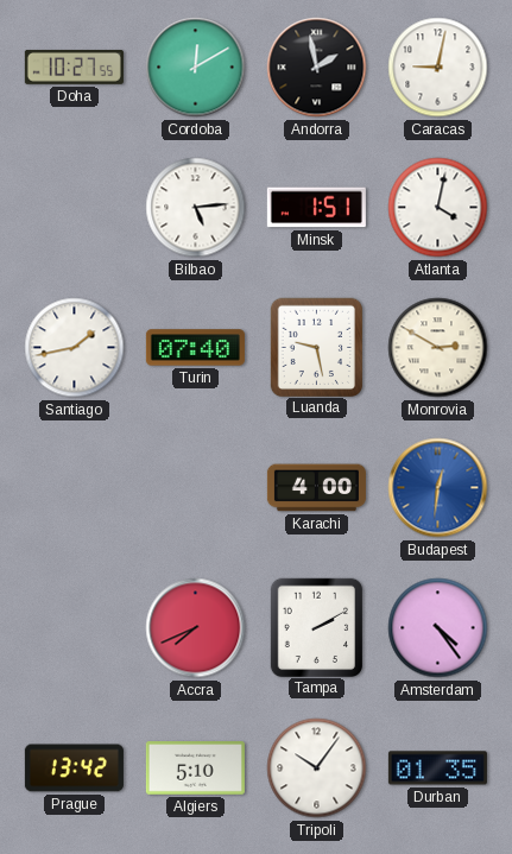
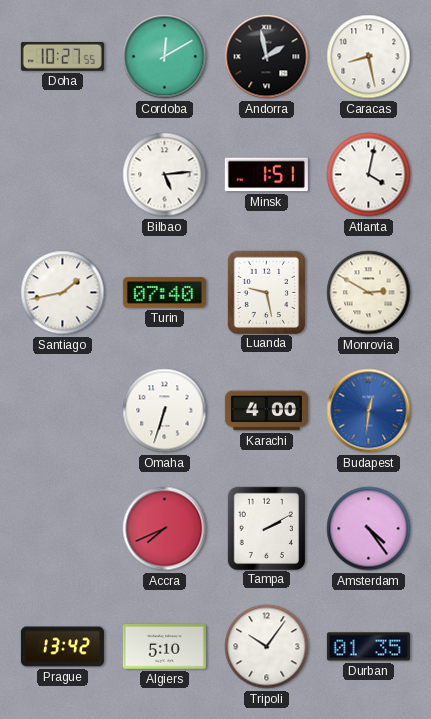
Caracas: 9:02 -> 8:28 (369, 57)
Omaha: none -> 6:33 (165, 411)
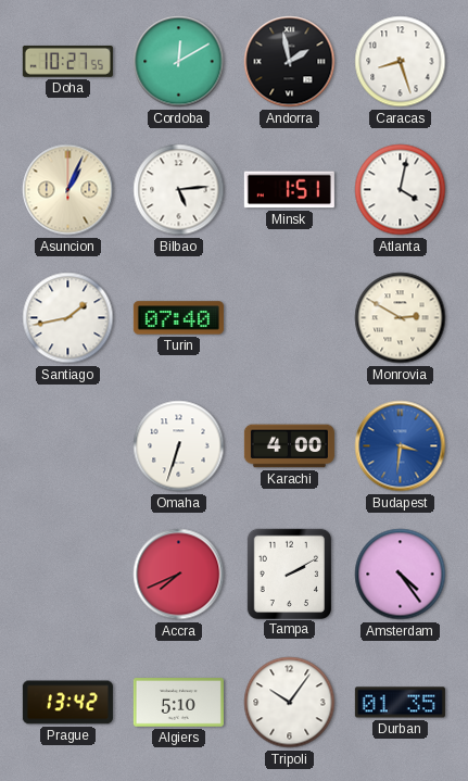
Caracas: 8:28 -> 8:27 (401, 62)
Asuncion: none -> 1:04 (68, 190)
Luanda: 9:28 -> none (266, 292)
Budapest: 12:31 -> 3:31 (401, 446)
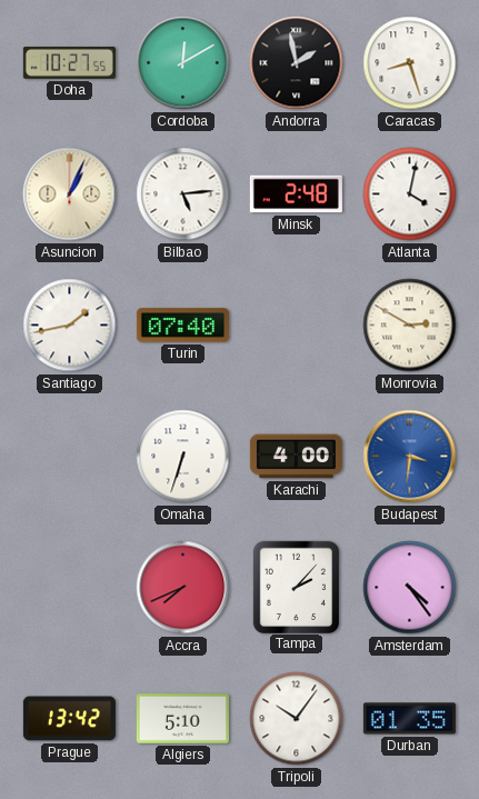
Minsk: 1:51 -> 2:48 (296, 194)
Tampa: 2:10 -> 2:07 (296, 587)
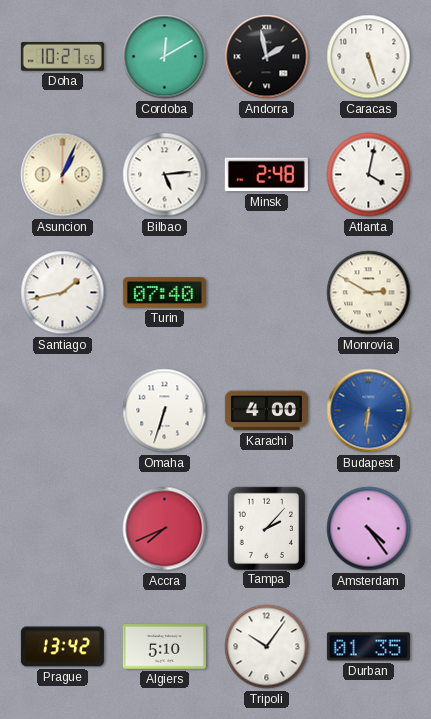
Caracas: 8:27 -> 5:27 (369, 57)
Budapest: 3:31 -> 6:31 (369, 411)
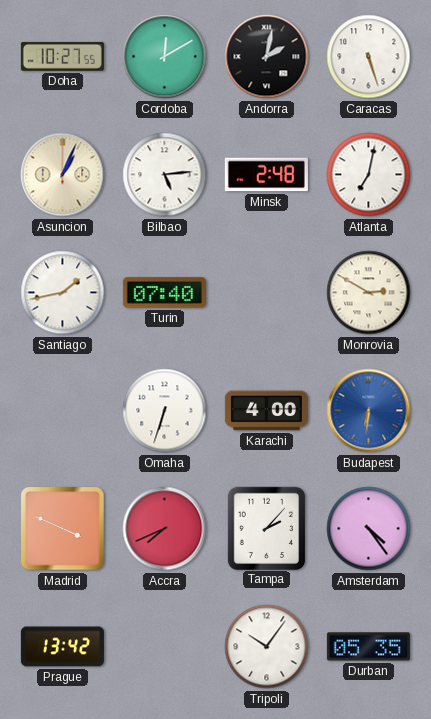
Andorra: 1:58 -> 2:02 (267, 57)
Atlanta: 4:02 -> 7:02 (369, 175)
Madrid: none -> 3:49 (63, 529)
Algiers: 5:10 -> none (164, 647)
Durban: 01:35 -> 05:35 (368, 647)
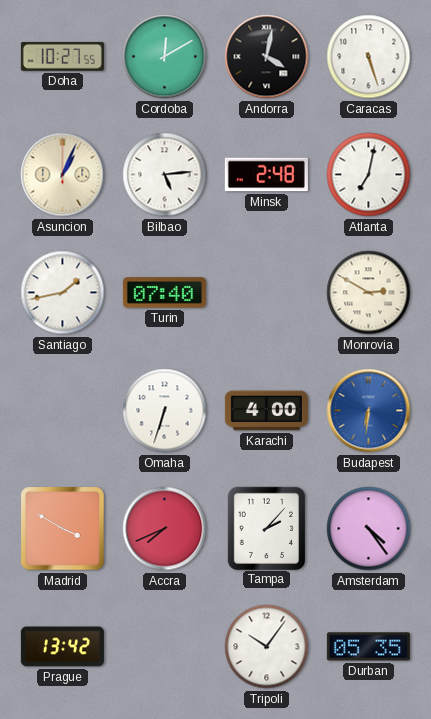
Andorra: 2:02 -> 4:02 (267, 57)
Madrid: 3:49 -> 3:50 (63, 529)
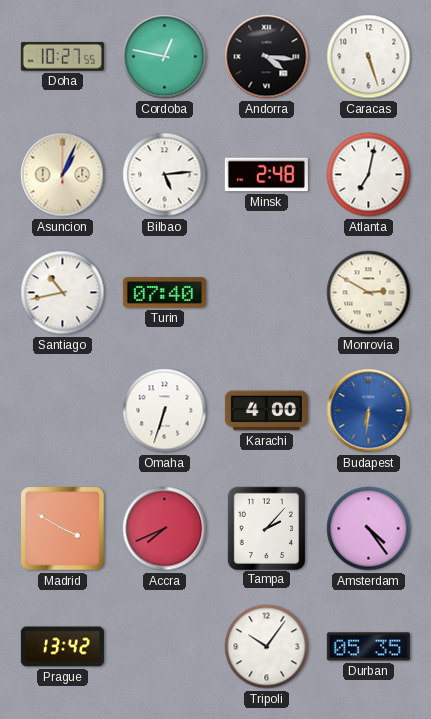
Cordoba: 12:10 -> 12:47 (165, 57)
Andorra: 4:02 -> 4:16 (267, 57)
Santiago: 1:43 -> 10:43 (63, 293)
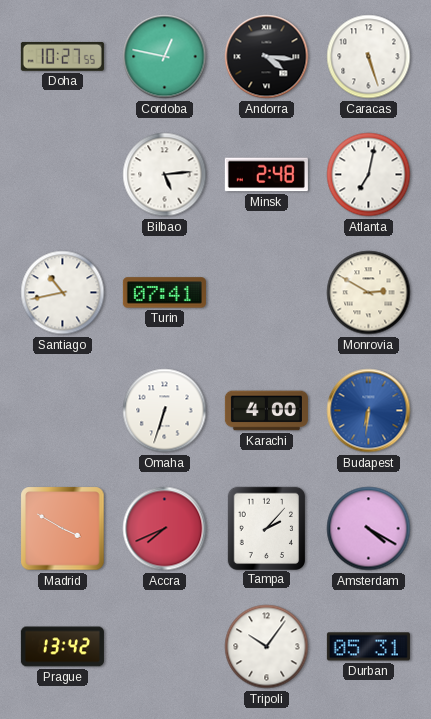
Asuncion: 1:04 -> none (63, 175)
Turin: 07:40 -> 07:41 (164, 293)
Amsterdam: 4:24 -> 4:20 (369, 529)
Durban: 05:35 -> 05:31 (368, 647)
